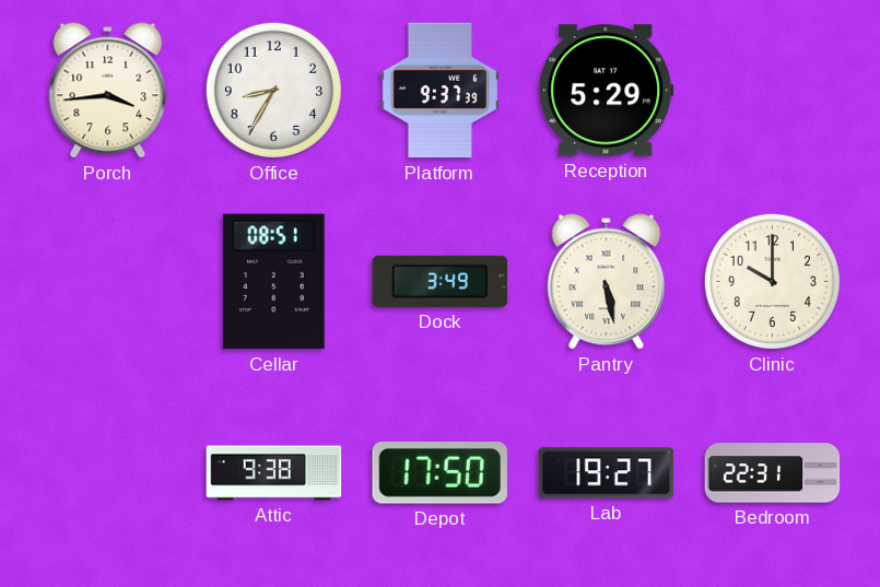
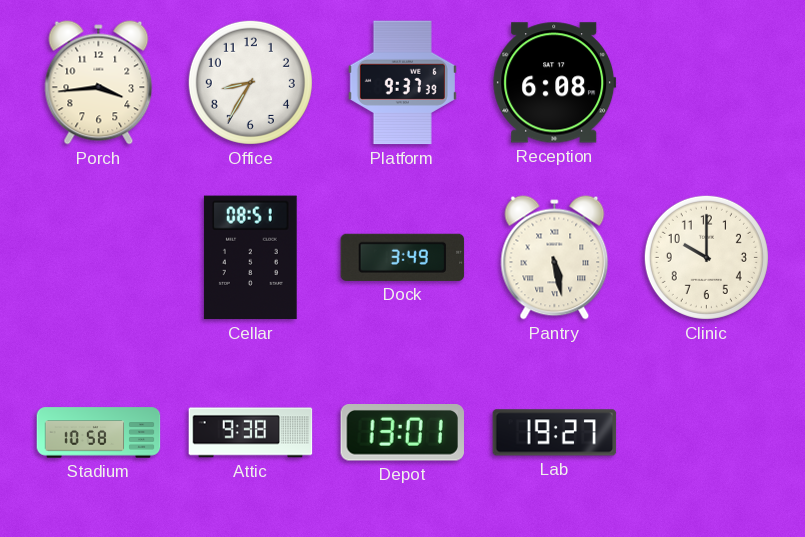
Reception: 5:29 -> 6:08 (555, 83)
Stadium: none -> 10:58 (99, 433)
Depot: 17:50 -> 13:01 (402, 433)
Bedroom: 22:31 -> none (773, 473)
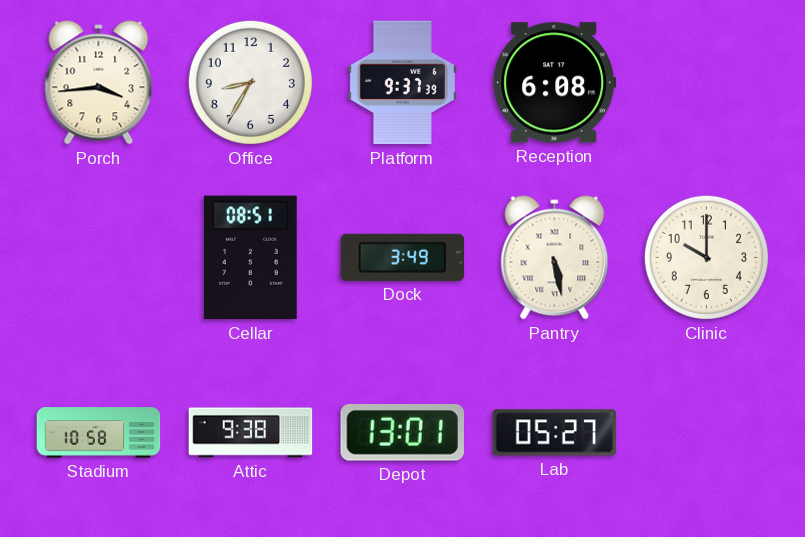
Lab: 19:27 -> 05:27 (555, 433)
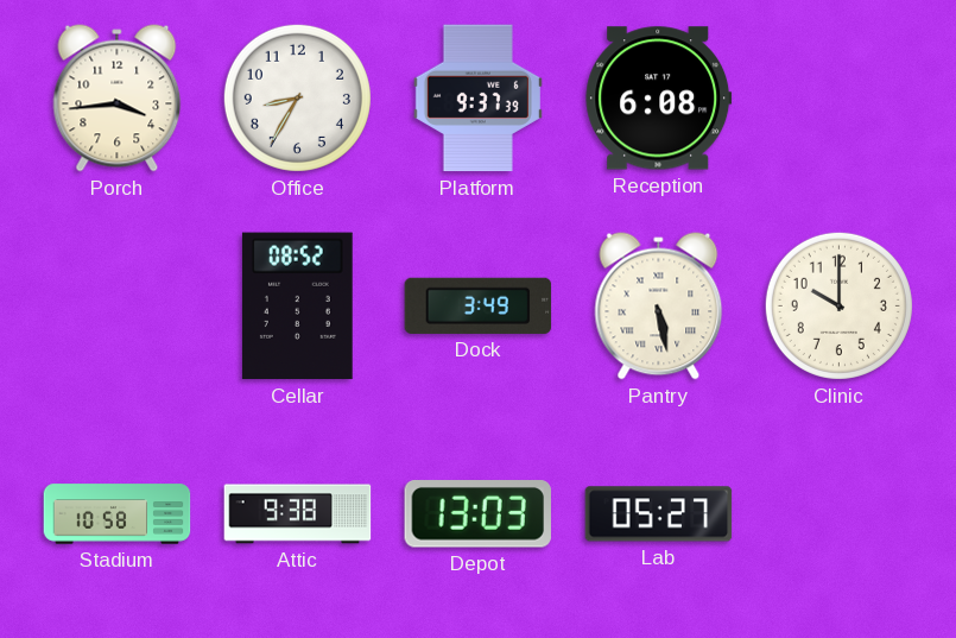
Cellar: 08:51 -> 08:52 (297, 307)
Depot: 13:01 -> 13:03 (477, 514)
